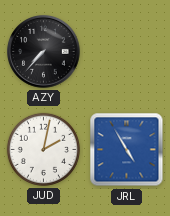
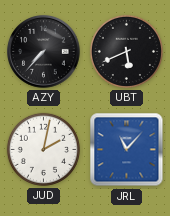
UBT: none -> 5:41 (126, 51)
JRL: 4:55 -> 11:07 (127, 150)
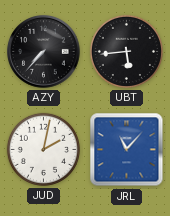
UBT: 5:41 -> 5:44 (126, 51)
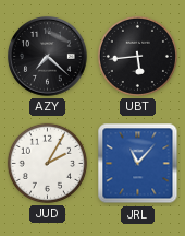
AZY: 7:37 -> 7:22 (48, 57)
JUD: 2:02 -> 2:05 (47, 163)
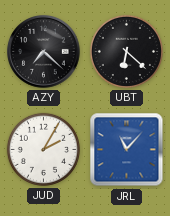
UBT: 5:44 -> 6:22 (126, 51)
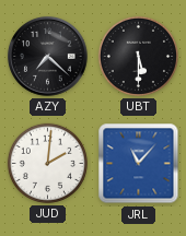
UBT: 6:22 -> 5:30 (138, 56)
JUD: 2:05 -> 2:01 (47, 163)
